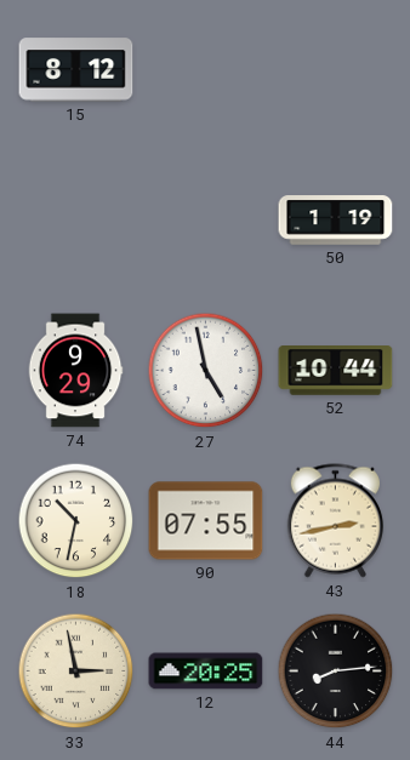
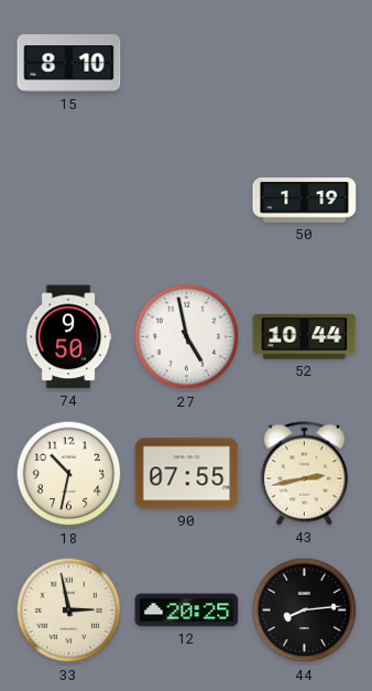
15: 8:12 -> 8:10 (69, 64)
74: 9:29 -> 9:50 (68, 337)
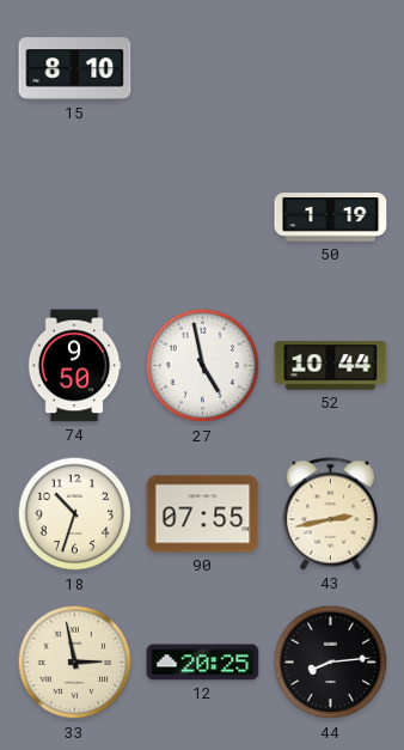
18: 10:32 -> 10:33 (75, 514)
